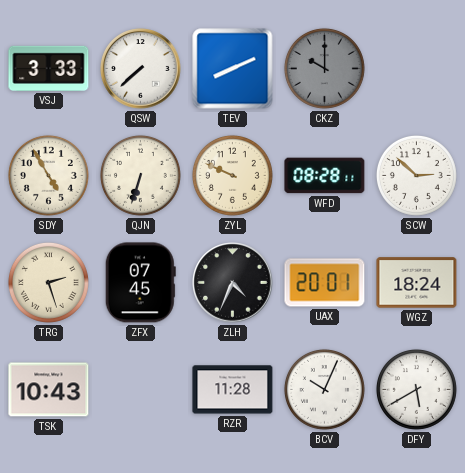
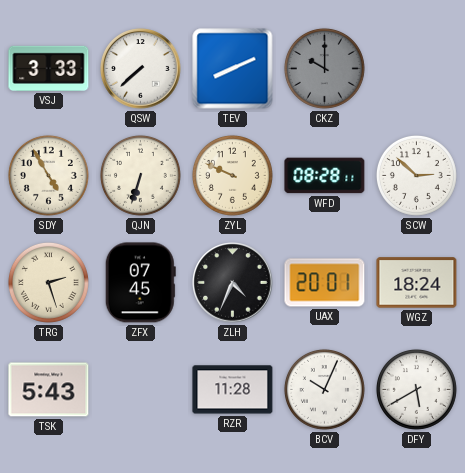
TSK: 10:43 -> 5:43 (49, 390)
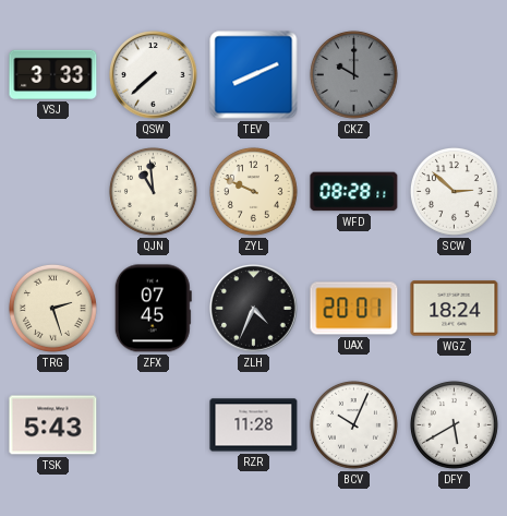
SDY: 4:55 -> none (48, 175)
QJN: 6:33 -> 10:59 (153, 191)
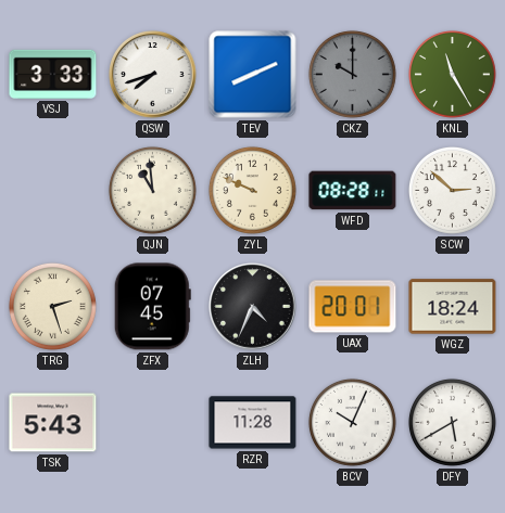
QSW: 7:38 -> 7:42 (153, 75)
KNL: none -> 11:25 (452, 74)
